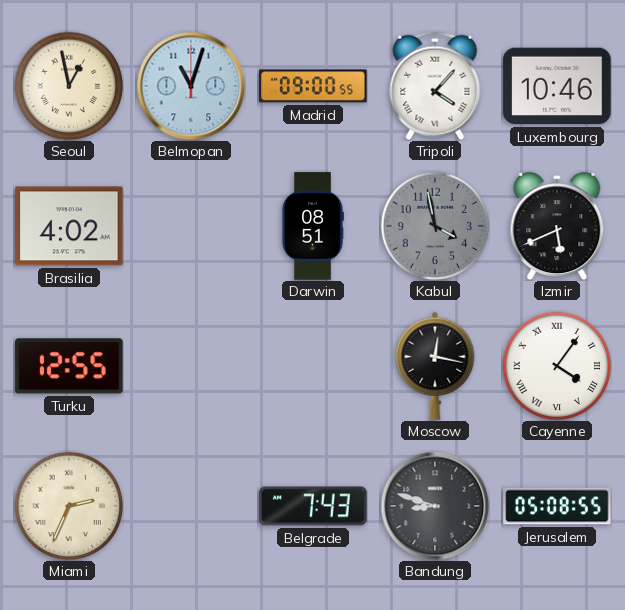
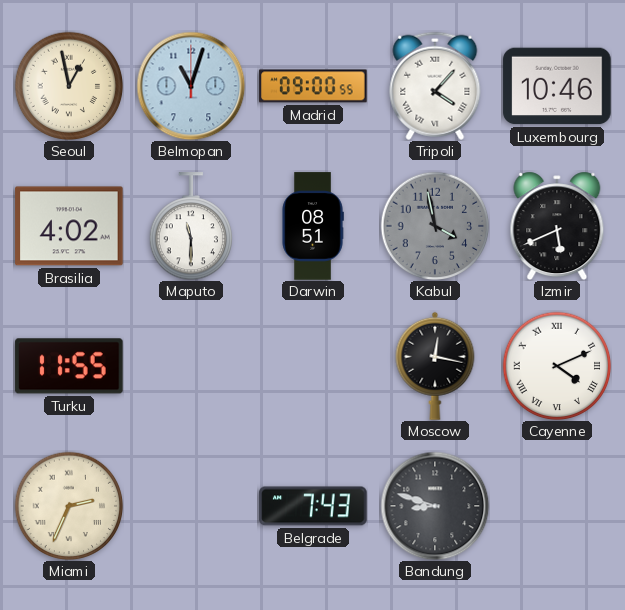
Maputo: none -> 11:30 (190, 226)
Turku: 12:55 -> 11:55 (69, 366)
Cayenne: 4:06 -> 4:11 (557, 366)
Jerusalem: 05:08 -> none (557, 506)
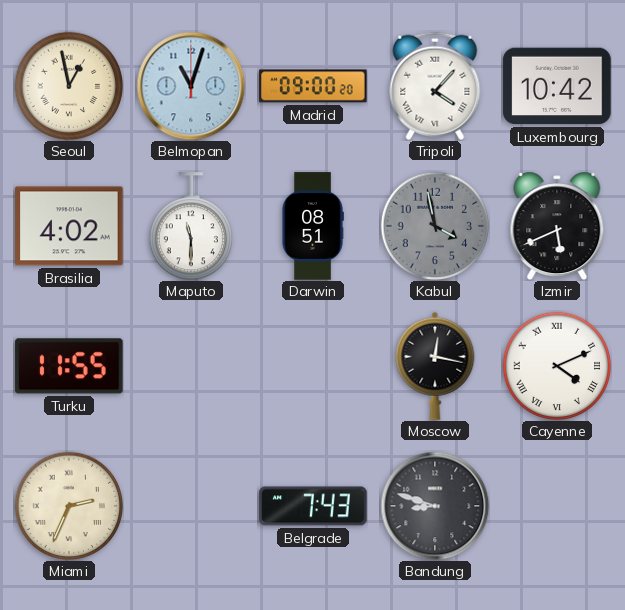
Madrid: 09:00:55 -> 09:00:20 (313, 86)
Luxembourg: 10:46 -> 10:42 (557, 86)
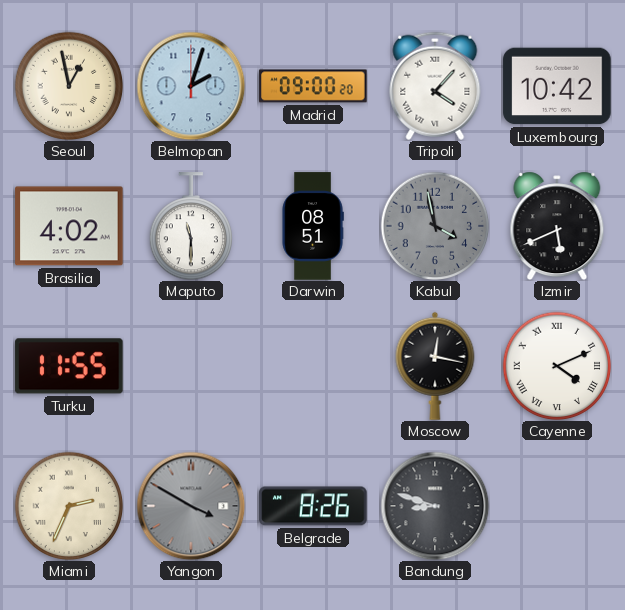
Belmopan: 11:03 -> 2:03 (191, 86)
Yangon: none -> 3:50 (191, 506)
Belgrade: 7:43 -> 8:26 (313, 506)
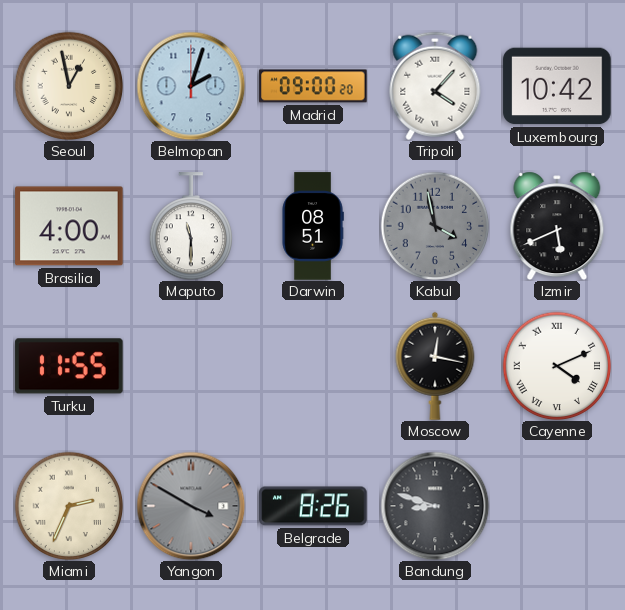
Brasilia: 4:02 -> 4:00 (69, 226)
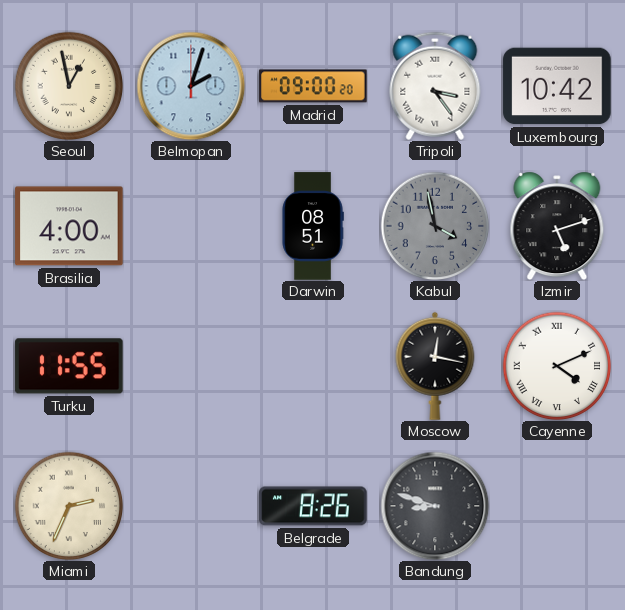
Tripoli: 4:07 -> 3:24 (435, 86)
Maputo: 11:30 -> none (190, 226)
Izmir: 5:41 -> 5:12 (557, 226)
Yangon: 3:50 -> none (191, 506)
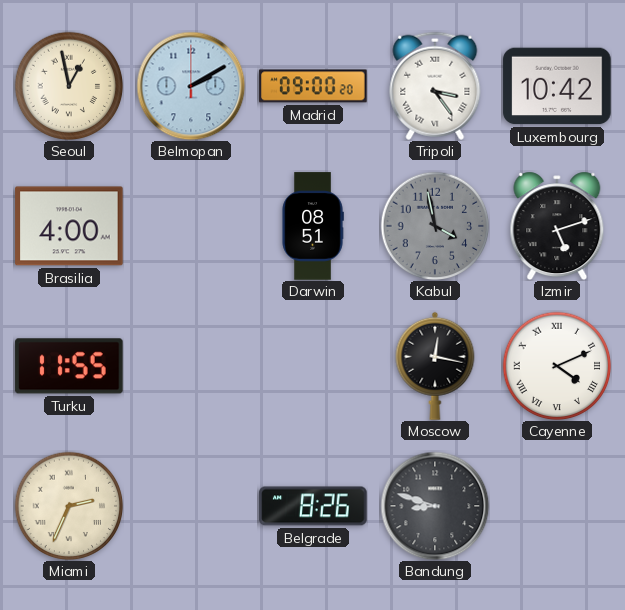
Belmopan: 2:03 -> 2:10 (191, 86)
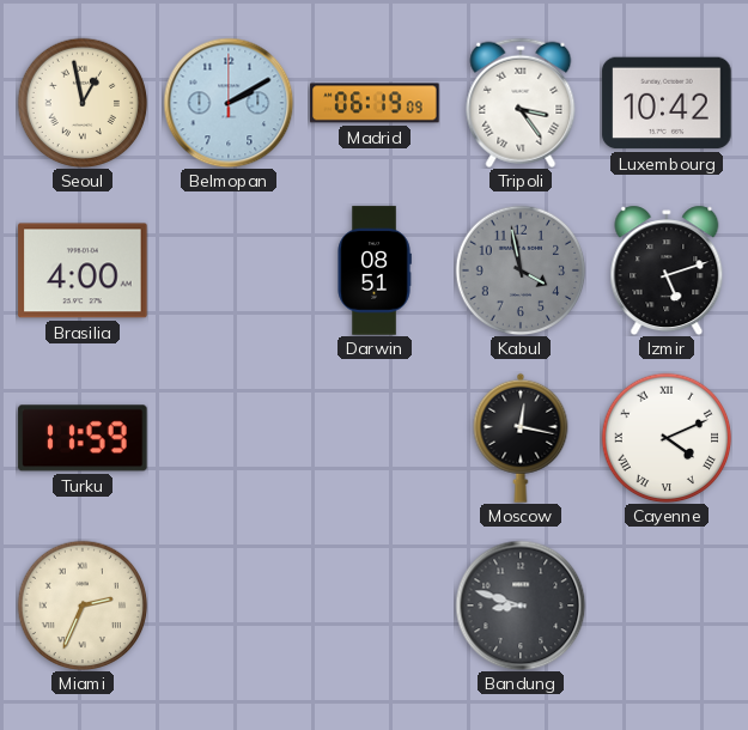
Madrid: 09:00 -> 06:19 (375, 103)
Turku: 11:55 -> 11:59 (83, 438)
Belgrade: 8:26 -> none (313, 506)
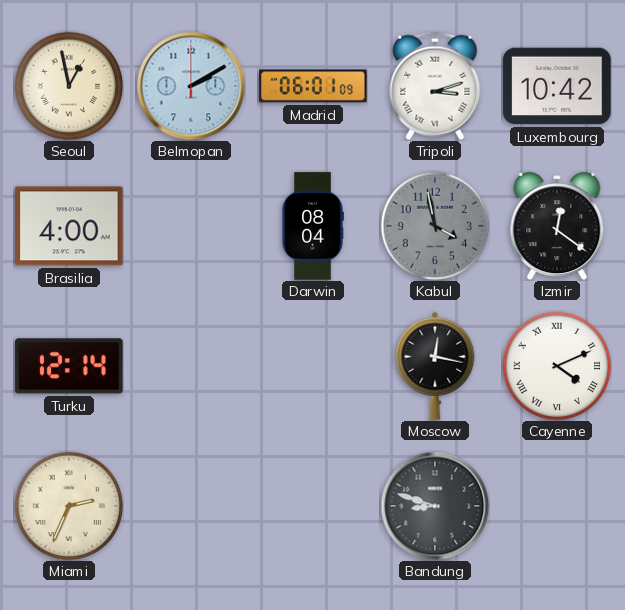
Madrid: 06:19 -> 06:01 (313, 86)
Tripoli: 3:24 -> 3:12 (435, 86)
Darwin: 08:51 -> 08:04 (313, 226)
Izmir: 5:12 -> 12:21 (557, 226)
Turku: 11:59 -> 12:14 (69, 366)
